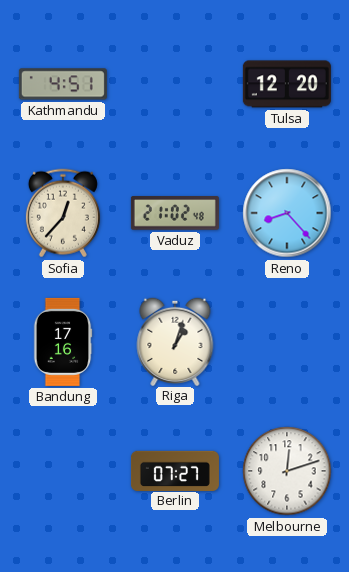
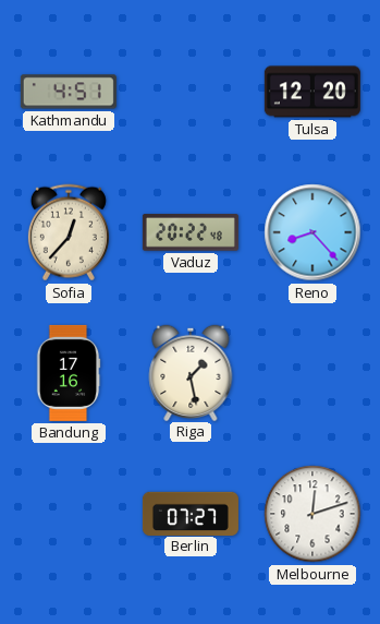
Vaduz: 21:02 -> 20:22 (191, 232)
Riga: 1:03 -> 1:28 (191, 372)
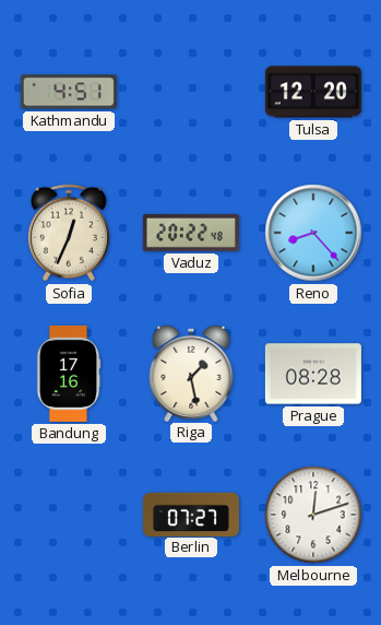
Sofia: 12:37 -> 12:34 (69, 233)
Prague: none -> 08:28 (313, 374)
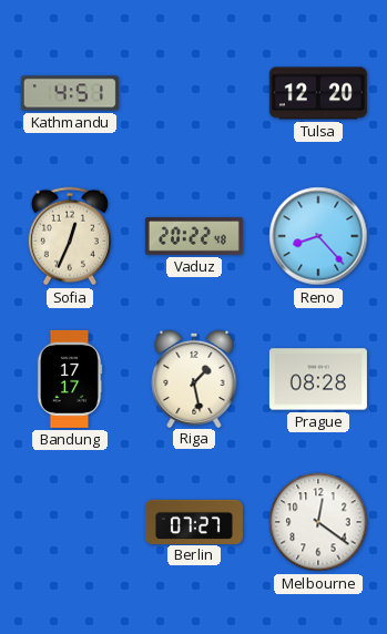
Bandung: 17:16 -> 17:17 (70, 379)
Melbourne: 12:12 -> 12:21 (318, 522)
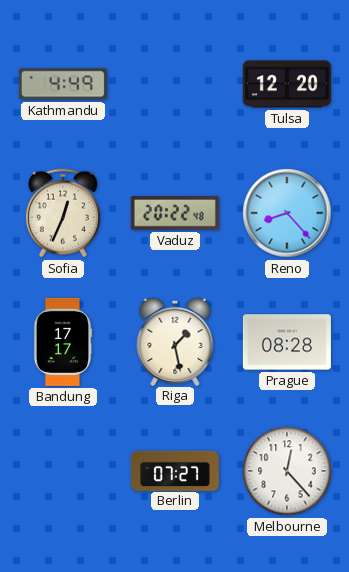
Kathmandu: 4:51 -> 4:49 (63, 84)
Melbourne: 12:21 -> 12:23 (287, 471)
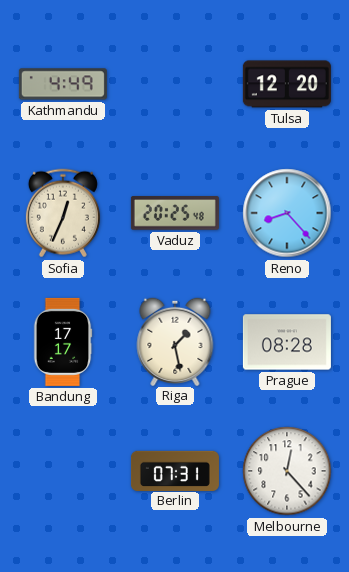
Vaduz: 20:22 -> 20:25 (175, 213)
Berlin: 07:27 -> 07:31 (175, 470)
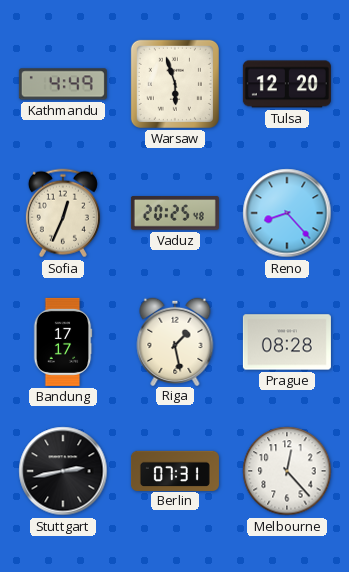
Warsaw: none -> 5:57 (175, 84)
Stuttgart: none -> 2:43 (63, 471)
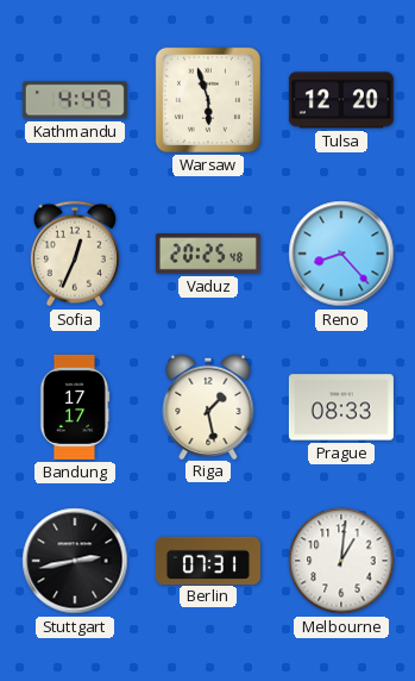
Prague: 08:28 -> 08:33 (341, 407)
Melbourne: 12:23 -> 1:01 (341, 561)
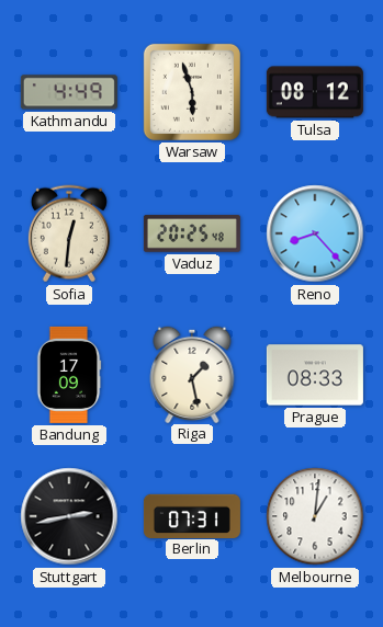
Tulsa: 12:20 -> 08:12 (315, 92)
Sofia: 12:34 -> 12:31 (69, 233)
Bandung: 17:17 -> 17:09 (69, 375)
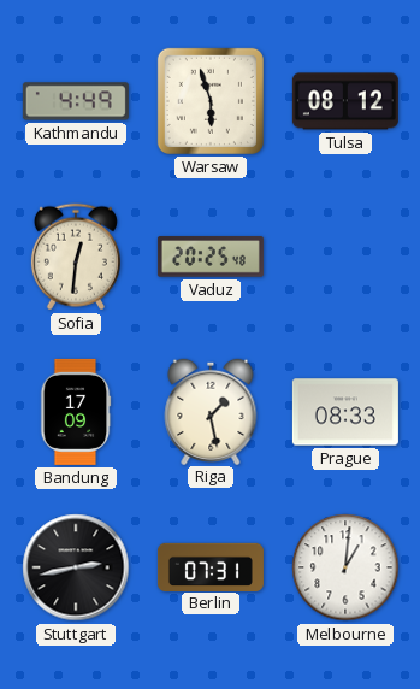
Reno: 8:23 -> none (315, 233)
